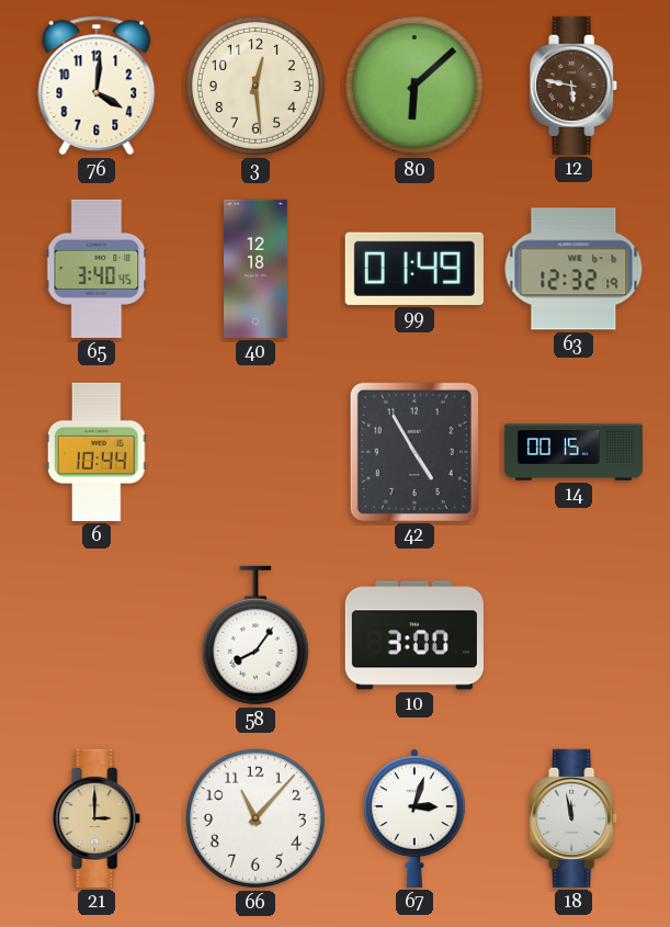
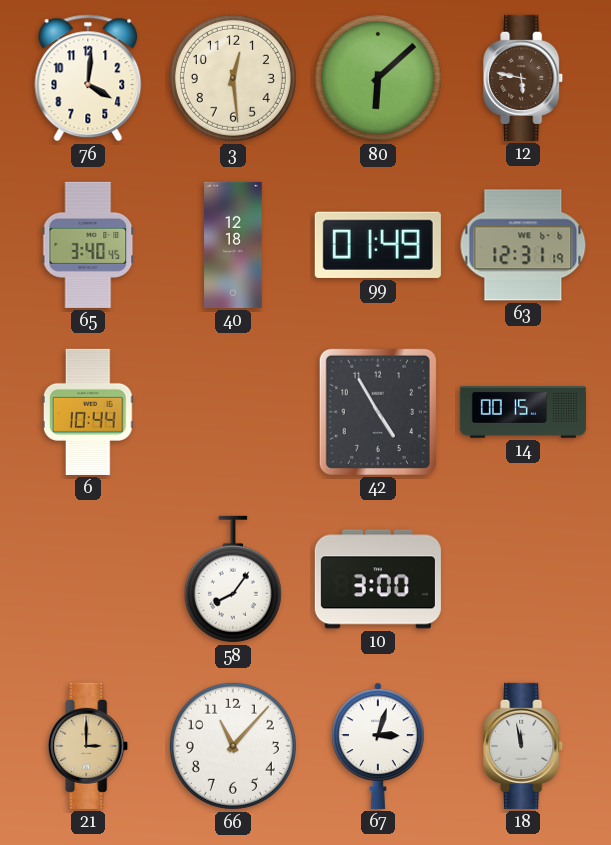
63: 12:32 -> 12:31 (523, 245)
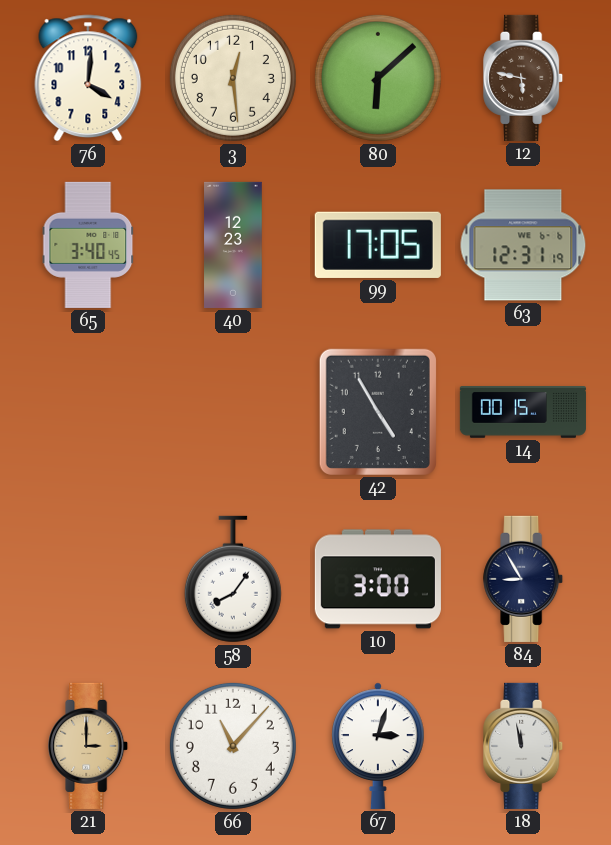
40: 12:18 -> 12:23 (233, 245)
99: 01:49 -> 17:05 (378, 245)
6: 10:44 -> none (88, 412)
84: none -> 8:55 (524, 579)
